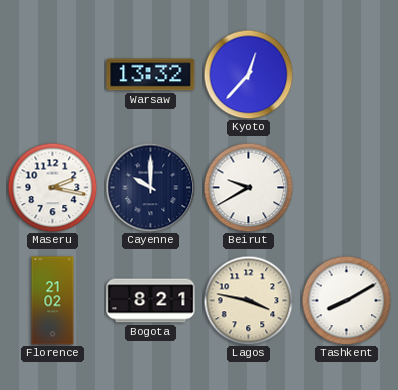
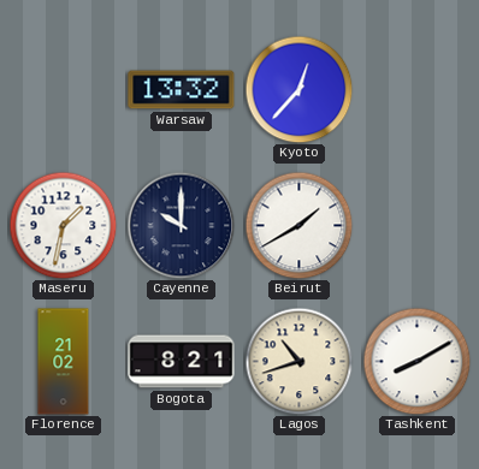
Maseru: 2:17 -> 1:32 (63, 225)
Beirut: 9:40 -> 1:40 (298, 225)
Lagos: 3:47 -> 10:42 (298, 361)
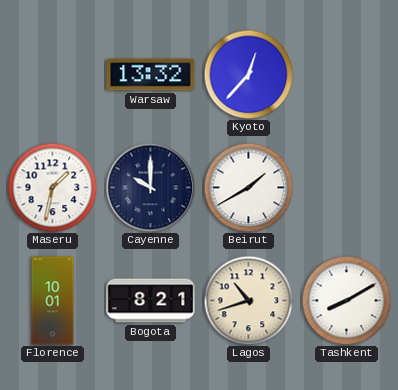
Florence: 21:02 -> 10:01 (53, 301)
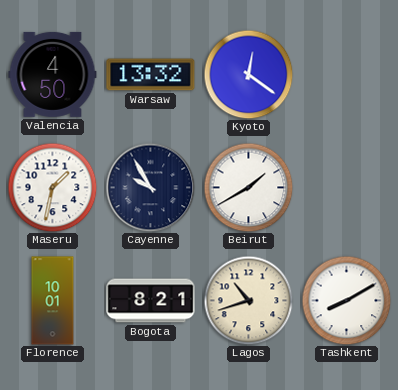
Valencia: none -> 4:50 (53, 74)
Kyoto: 12:37 -> 12:21 (248, 74)
Cayenne: 10:00 -> 9:55 (150, 187)
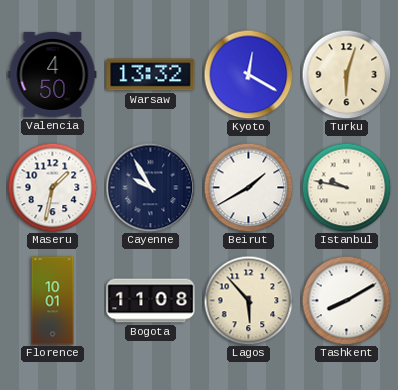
Kyoto: 12:21 -> 12:20 (248, 74)
Turku: none -> 6:03 (346, 74)
Istanbul: none -> 9:47 (346, 187)
Bogota: 8:21 -> 11:08 (151, 301)
Lagos: 10:42 -> 5:53 (248, 300)
